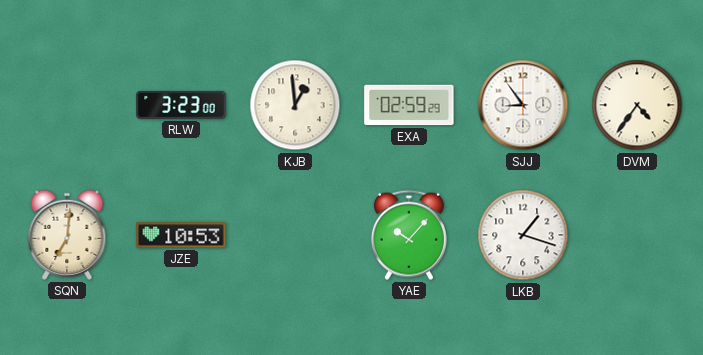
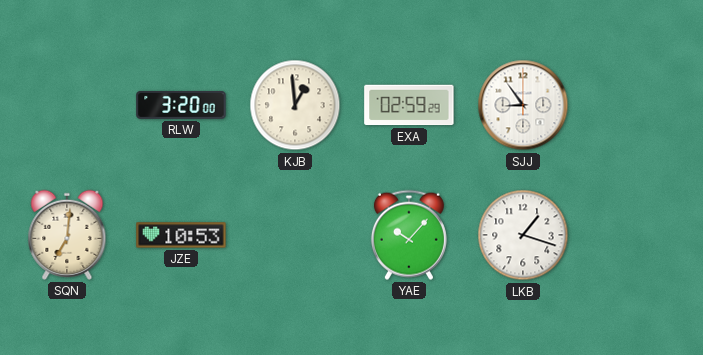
RLW: 3:23 -> 3:20 (181, 105)
DVM: 4:36 -> none (637, 105)
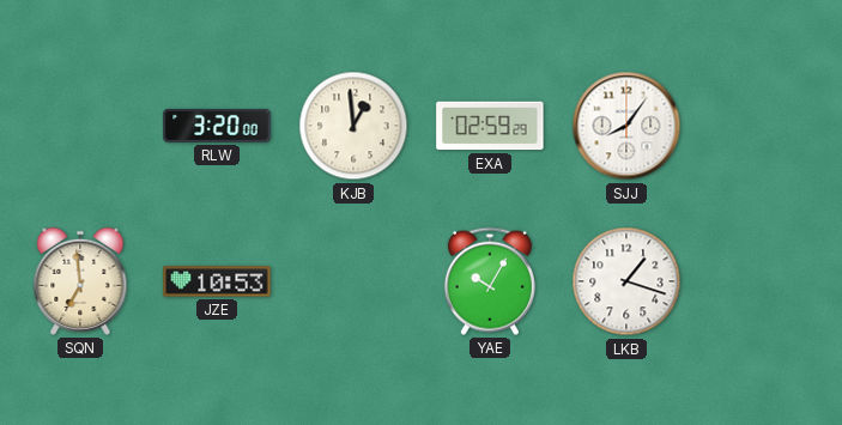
SJJ: 8:54 -> 8:06 (626, 126)
SQN: 7:01 -> 6:59 (80, 281)
YAE: 10:07 -> 10:05 (490, 281)
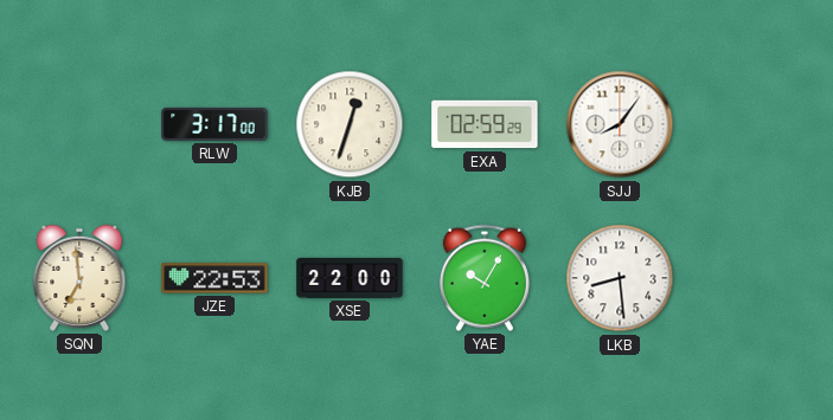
RLW: 3:20 -> 3:17 (214, 124)
KJB: 12:59 -> 12:33 (350, 124)
JZE: 10:53 -> 22:53 (214, 278)
XSE: none -> 22:00 (350, 278)
LKB: 1:18 -> 8:29 (620, 278)
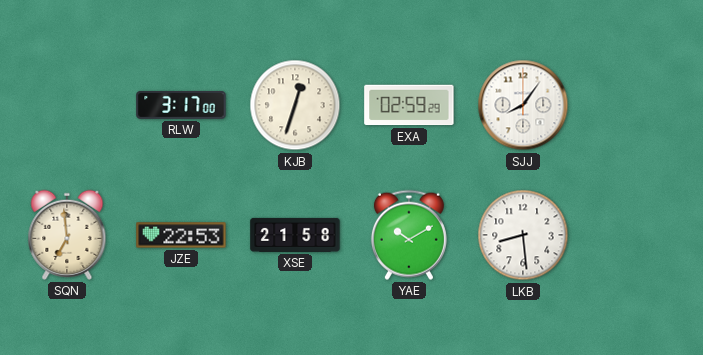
XSE: 22:00 -> 21:58 (295, 235)
YAE: 10:05 -> 10:10 (409, 235)
